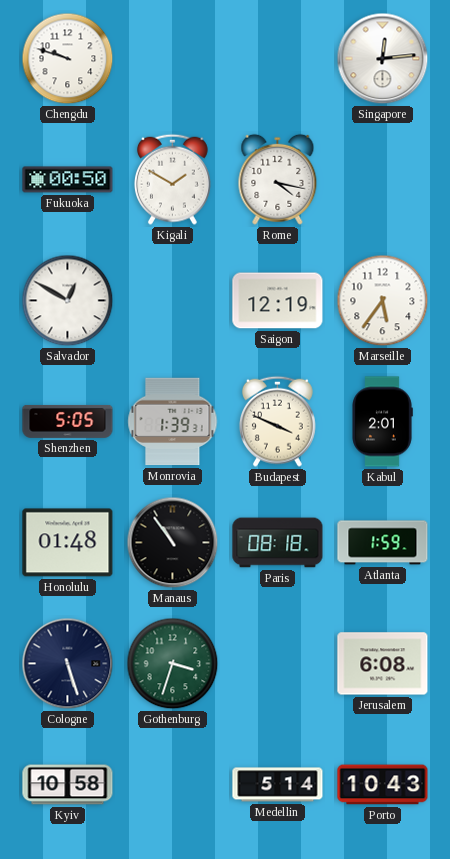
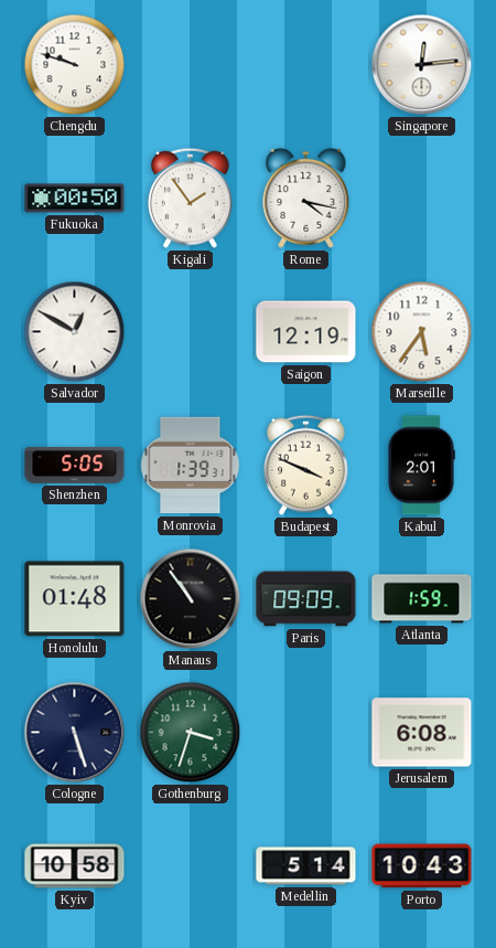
Kigali: 1:50 -> 1:54 (190, 198)
Paris: 08:18 -> 09:09 (306, 599)
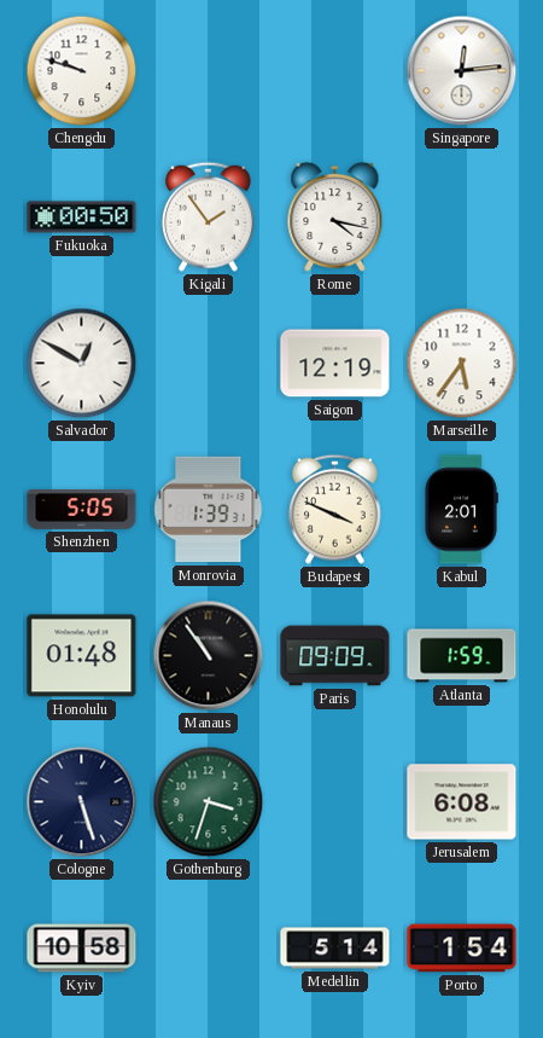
Porto: 10:43 -> 1:54 (462, 949)
